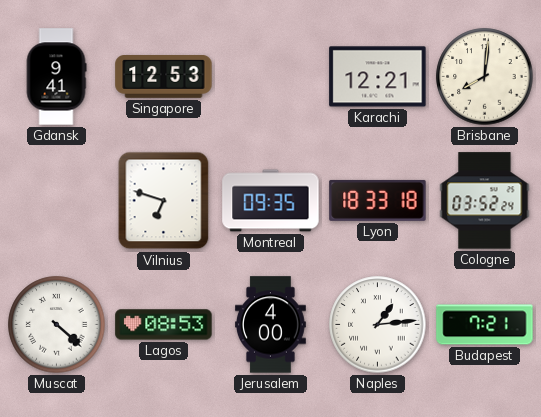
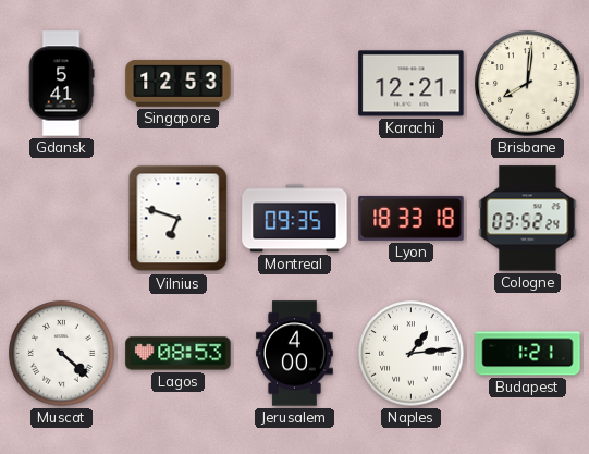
Gdansk: 9:41 -> 5:41 (61, 84)
Budapest: 7:21 -> 1:21 (528, 354)
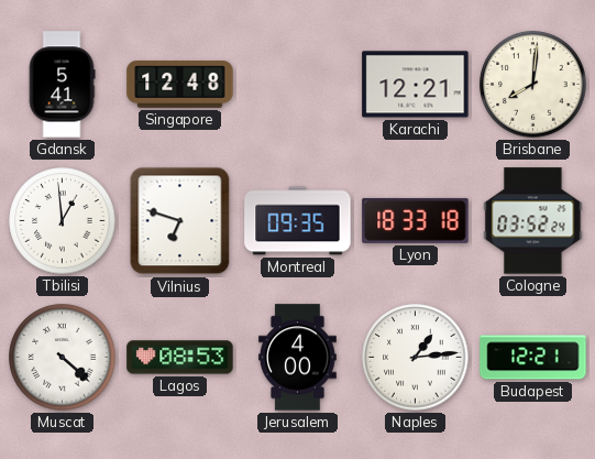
Singapore: 12:53 -> 12:48 (180, 85)
Tbilisi: none -> 12:59 (63, 221)
Budapest: 1:21 -> 12:21 (533, 358)
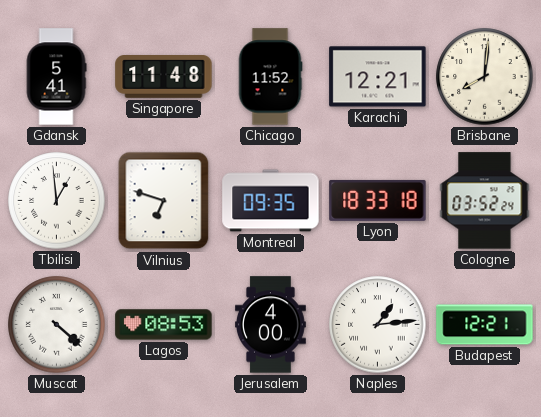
Singapore: 12:48 -> 11:48 (164, 77)
Chicago: none -> 11:52 (270, 77)
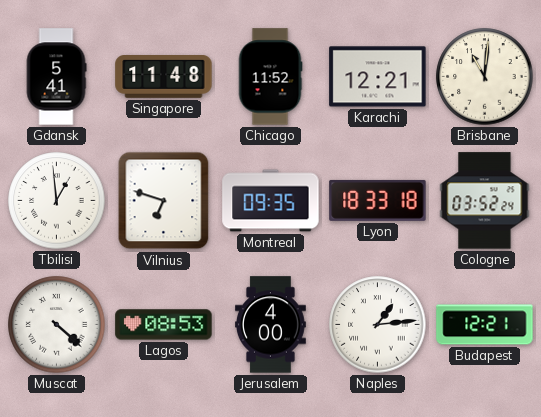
Brisbane: 8:01 -> 11:01 (485, 77)
